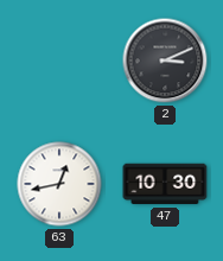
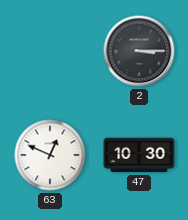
2: 3:11 -> 3:15 (139, 51)
63: 12:43 -> 12:49 (50, 155)
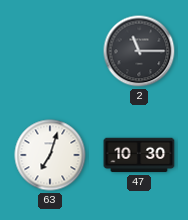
2: 3:15 -> 11:15 (139, 51)
63: 12:49 -> 7:03 (50, 155)
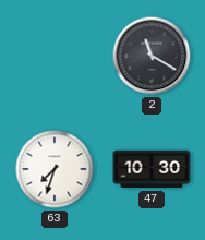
2: 11:15 -> 11:20 (152, 56)
63: 7:03 -> 7:33 (55, 169)
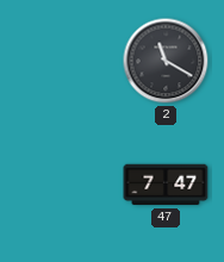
63: 7:33 -> none (55, 169)
47: 10:30 -> 7:47 (166, 185)
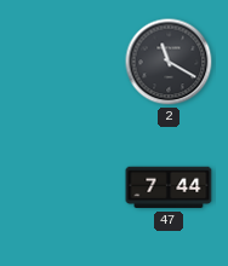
47: 7:47 -> 7:44 (169, 187)
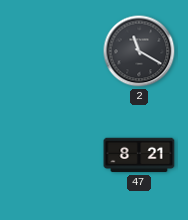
47: 7:44 -> 8:21 (139, 155)
